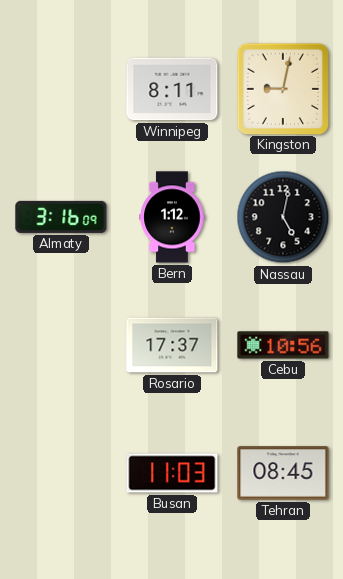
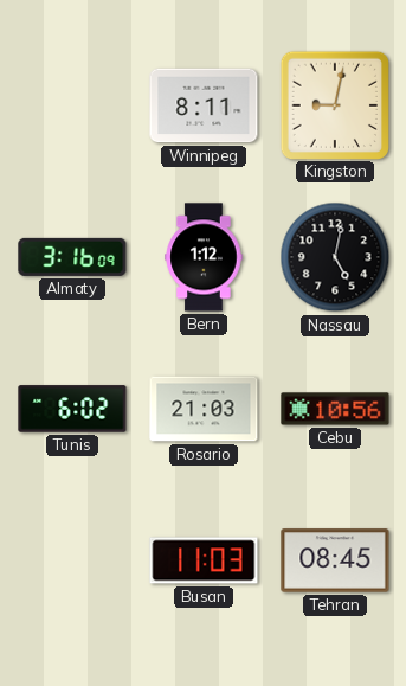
Tunis: none -> 6:02 (72, 409)
Rosario: 17:37 -> 21:03 (204, 409)
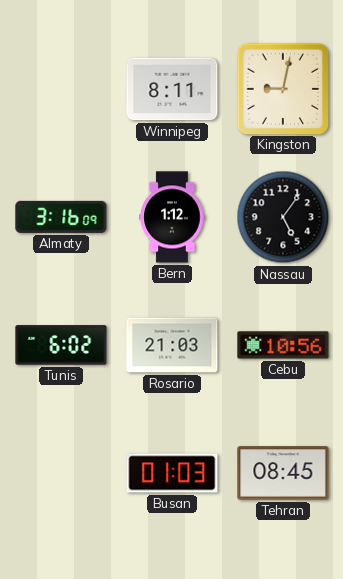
Nassau: 5:02 -> 5:06 (283, 217)
Busan: 11:03 -> 01:03 (172, 473)
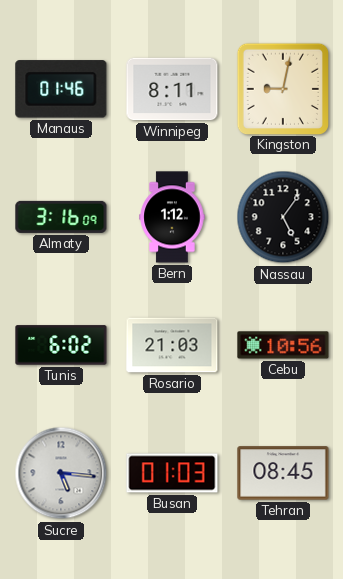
Manaus: none -> 01:46 (61, 89)
Sucre: none -> 5:16 (61, 473)
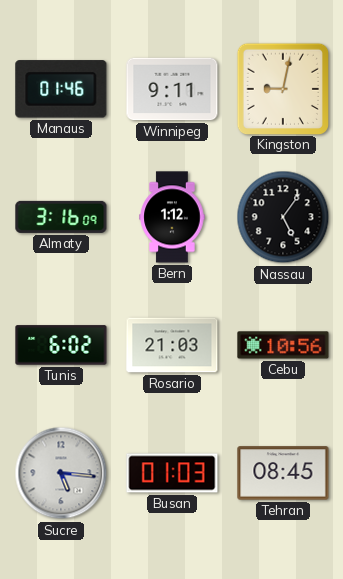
Winnipeg: 8:11 -> 9:11 (172, 89)
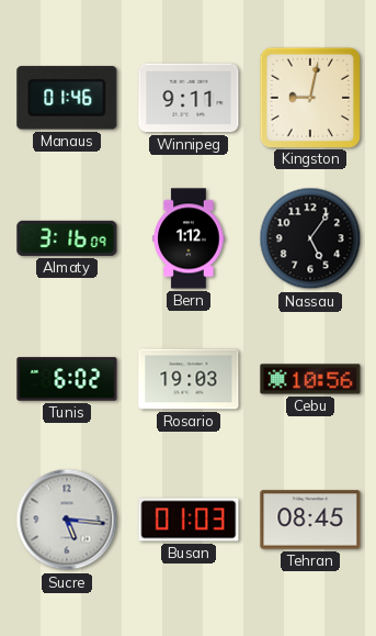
Rosario: 21:03 -> 19:03 (189, 379)
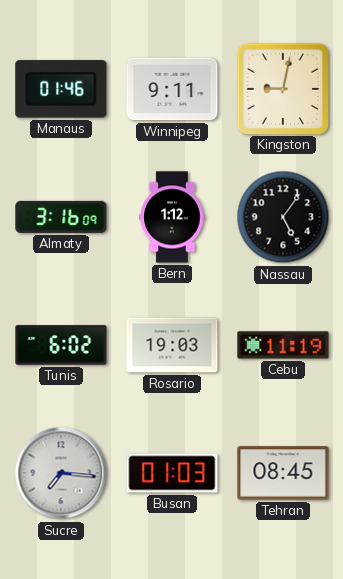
Cebu: 10:56 -> 11:19 (283, 345)
Sucre: 5:16 -> 7:16 (61, 473)
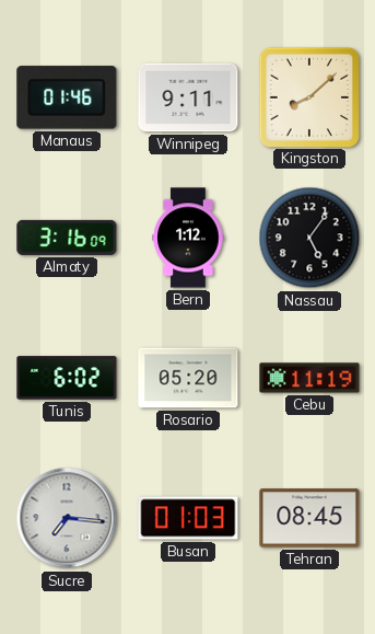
Kingston: 9:02 -> 8:08 (308, 96)
Rosario: 19:03 -> 05:20 (188, 378)
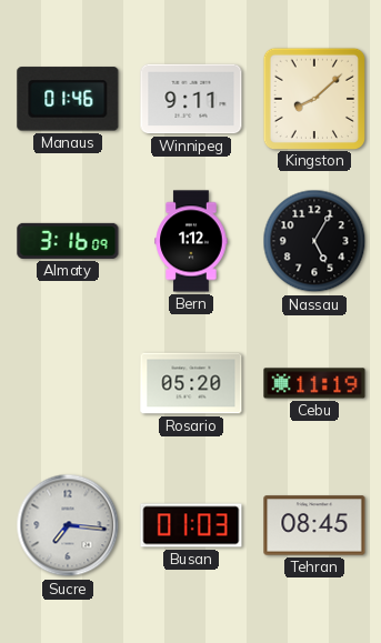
Nassau: 5:06 -> 5:05 (314, 241)
Tunis: 6:02 -> none (67, 378)
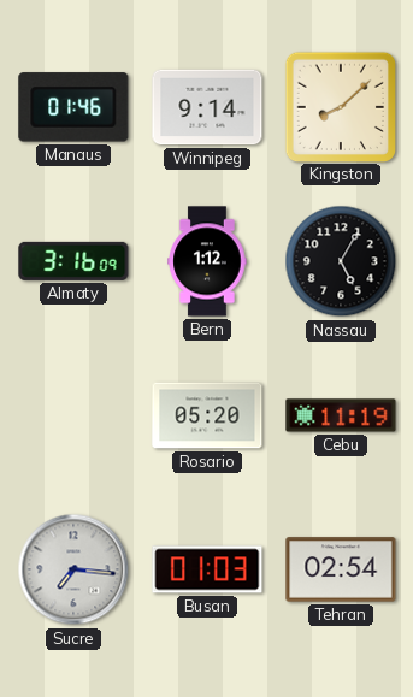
Winnipeg: 9:11 -> 9:14 (207, 107)
Tehran: 08:45 -> 02:54 (341, 569)
